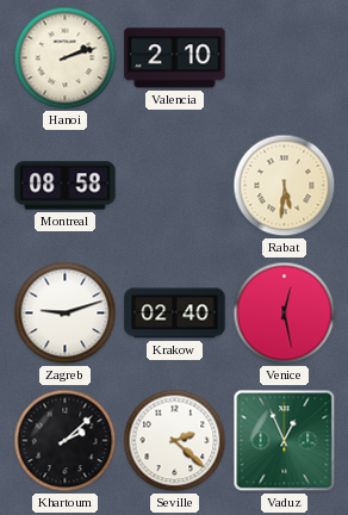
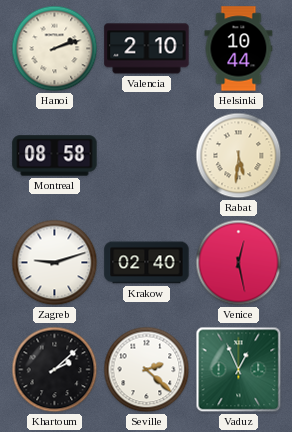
Helsinki: none -> 10:44 (239, 49)
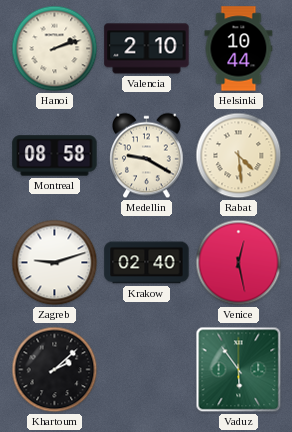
Medellin: none -> 9:20 (147, 156)
Rabat: 5:31 -> 4:29 (239, 156)
Seville: 2:22 -> none (147, 370)
Vaduz: 12:56 -> 5:54 (239, 370)
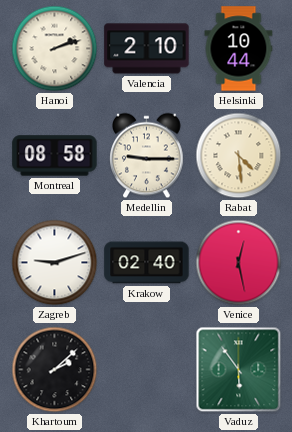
Medellin: 9:20 -> 9:15 (147, 156)
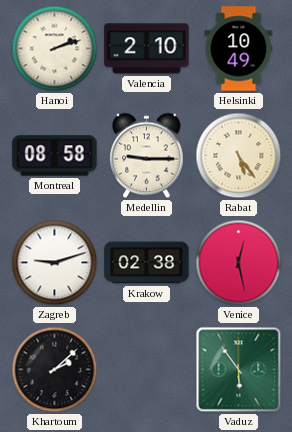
Helsinki: 10:44 -> 10:49 (239, 49)
Rabat: 4:29 -> 5:24 (239, 156)
Krakow: 02:40 -> 02:38 (147, 263)
